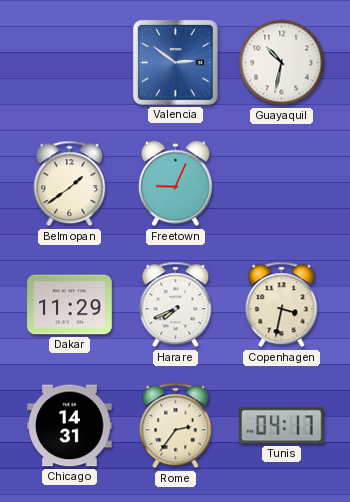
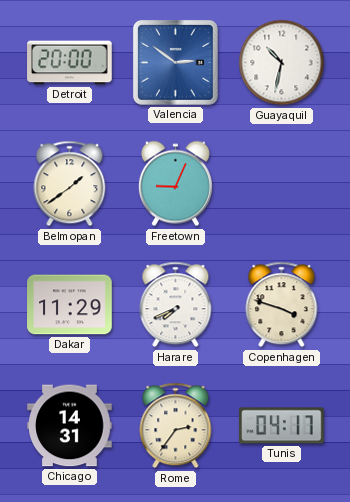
Detroit: none -> 20:00 (70, 63)
Copenhagen: 3:32 -> 3:48 (282, 305)
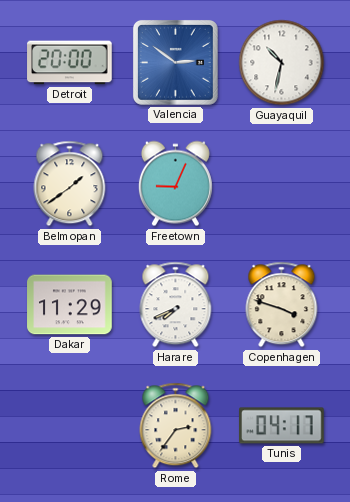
Chicago: 14:31 -> none (70, 426)
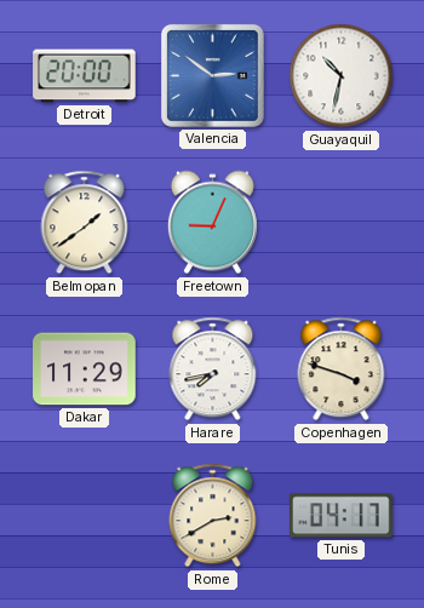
Harare: 7:41 -> 7:43 (213, 369)
Rome: 2:36 -> 2:40 (213, 516)
